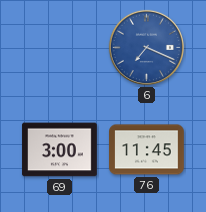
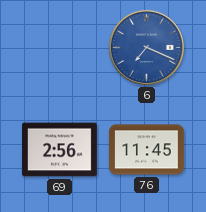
69: 3:00 -> 2:56 (60, 150)
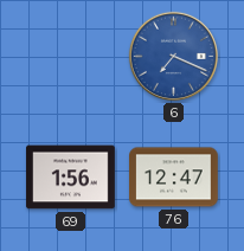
69: 2:56 -> 1:56 (71, 178)
76: 11:45 -> 12:47 (174, 178)
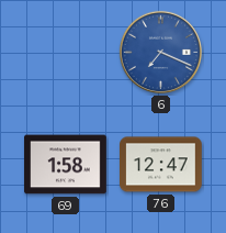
69: 1:56 -> 1:58 (66, 165)
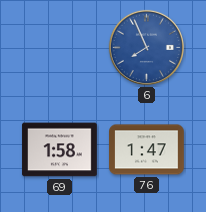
6: 7:19 -> 7:56 (146, 47)
76: 12:47 -> 1:47 (147, 150)
